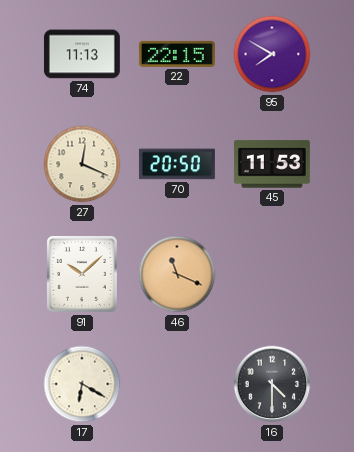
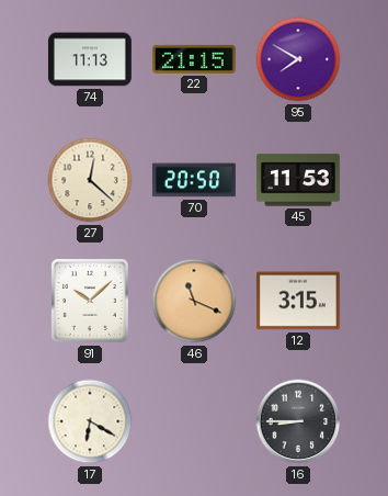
22: 22:15 -> 21:15 (194, 59)
27: 12:19 -> 12:22 (90, 180)
12: none -> 3:15 (298, 301)
16: 4:30 -> 8:45 (298, 421)
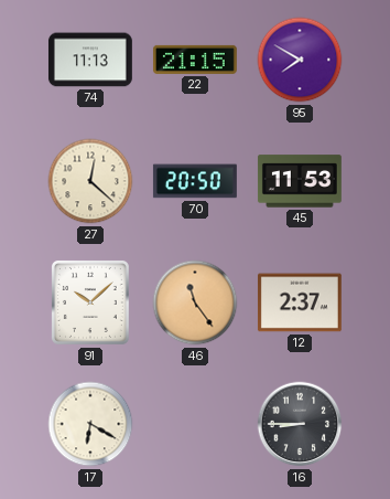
46: 11:19 -> 11:24 (195, 302)
12: 3:15 -> 2:37 (300, 302)
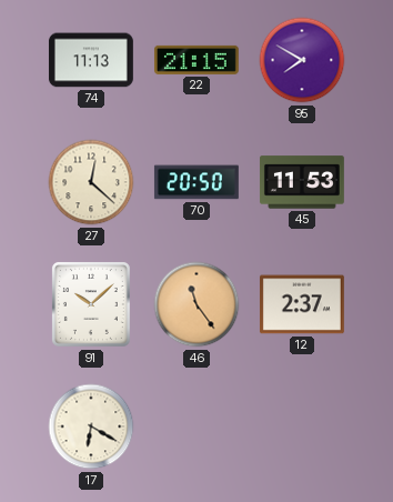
16: 8:45 -> none (300, 424)
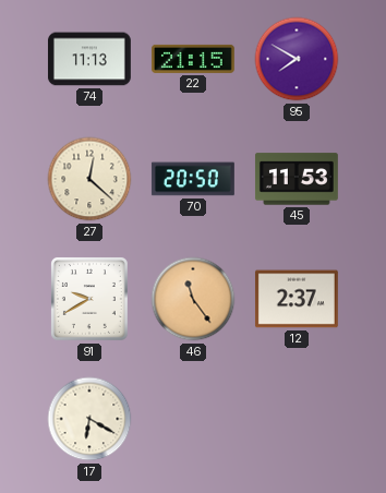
91: 10:08 -> 9:40 (89, 299)
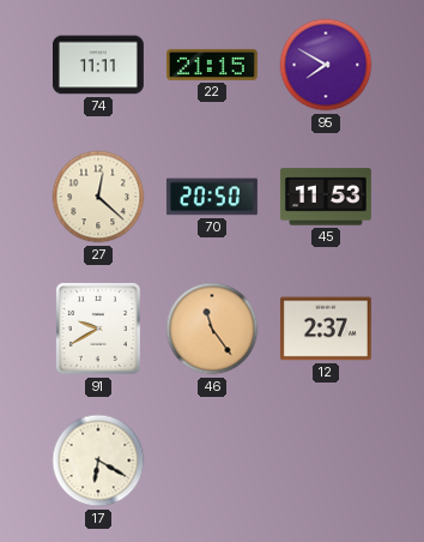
74: 11:13 -> 11:11 (98, 65)
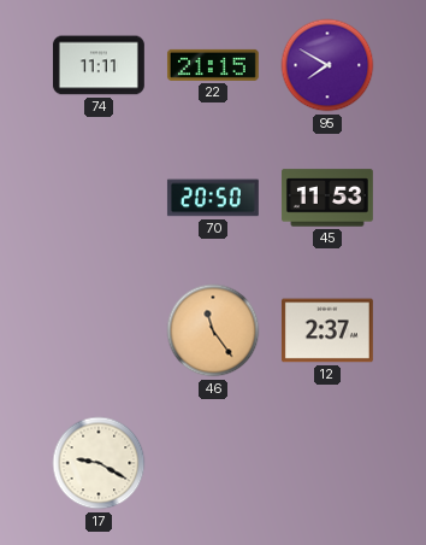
27: 12:22 -> none (98, 197)
91: 9:40 -> none (98, 329)
17: 6:20 -> 9:20 (99, 463)
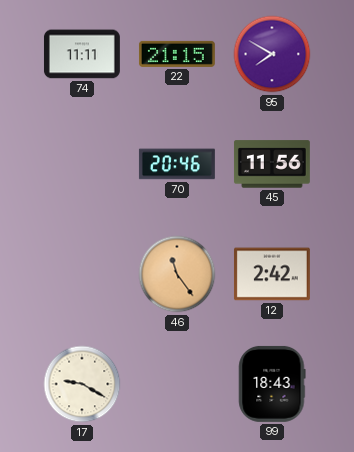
70: 20:50 -> 20:46 (177, 164)
45: 11:53 -> 11:56 (272, 164)
12: 2:37 -> 2:42 (272, 274)
99: none -> 18:43 (272, 384)
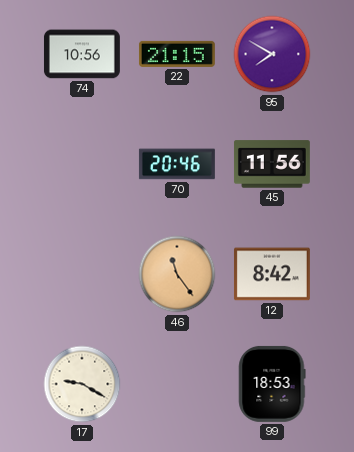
74: 11:11 -> 10:56 (82, 54)
12: 2:42 -> 8:42 (272, 274)
99: 18:43 -> 18:53 (272, 384)
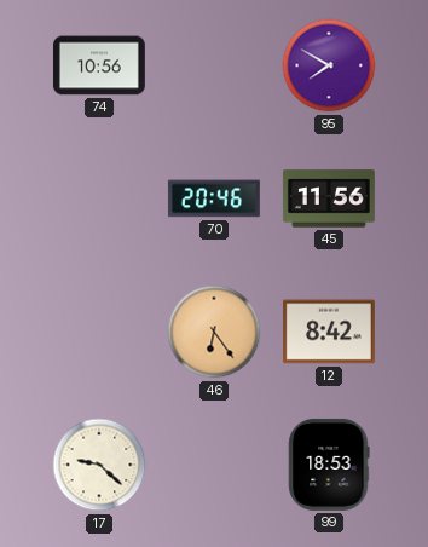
22: 21:15 -> none (177, 54)
46: 11:24 -> 6:24 (214, 332)
17: 9:20 -> 9:22 (99, 465)
